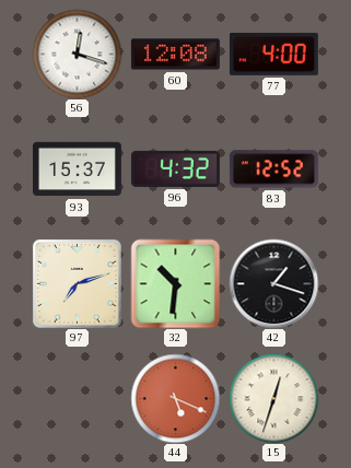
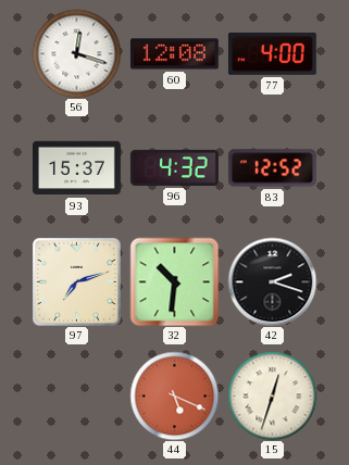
42: 1:18 -> 2:18 (272, 281)
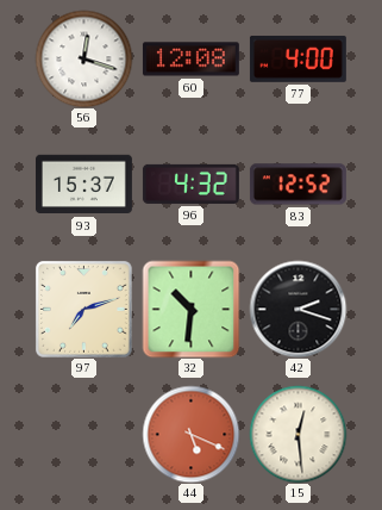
15: 12:33 -> 12:29 (298, 434)
